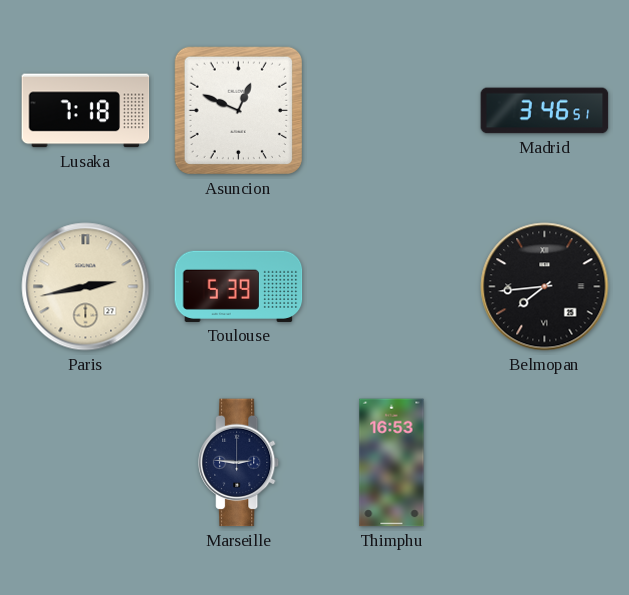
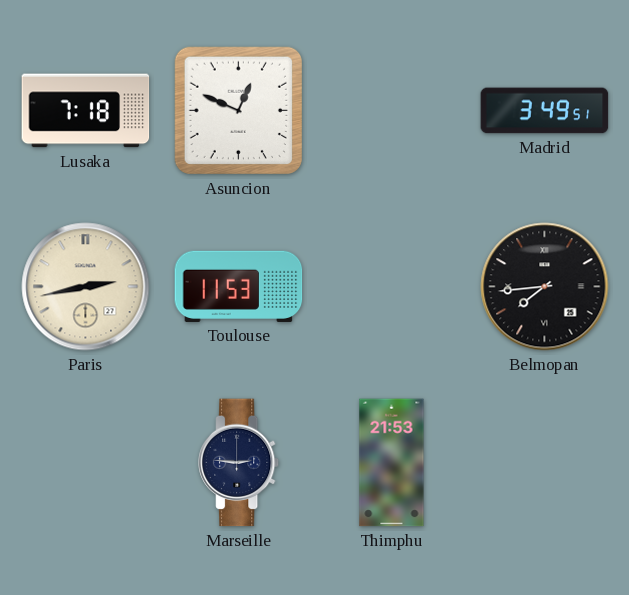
Madrid: 3:46 -> 3:49 (545, 111)
Toulouse: 5:39 -> 11:53 (239, 286)
Thimphu: 16:53 -> 21:53 (392, 463)
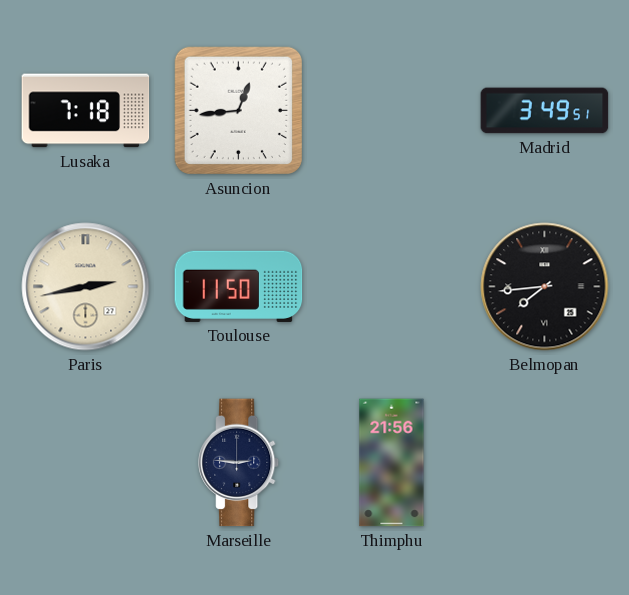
Asuncion: 12:49 -> 12:44 (238, 110)
Toulouse: 11:53 -> 11:50 (239, 286)
Thimphu: 21:53 -> 21:56 (392, 463)
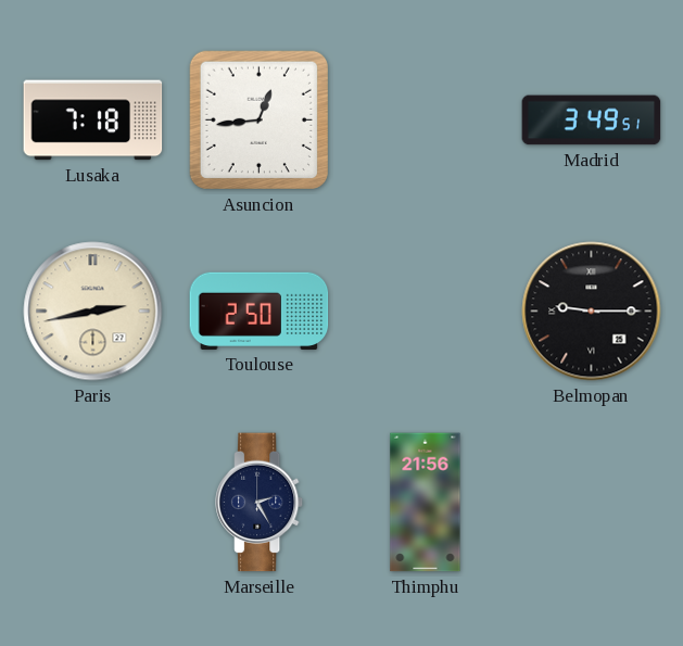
Toulouse: 11:50 -> 2:50 (260, 311)
Belmopan: 7:44 -> 9:15 (592, 312)
Marseille: 2:46 -> 2:25 (261, 503)
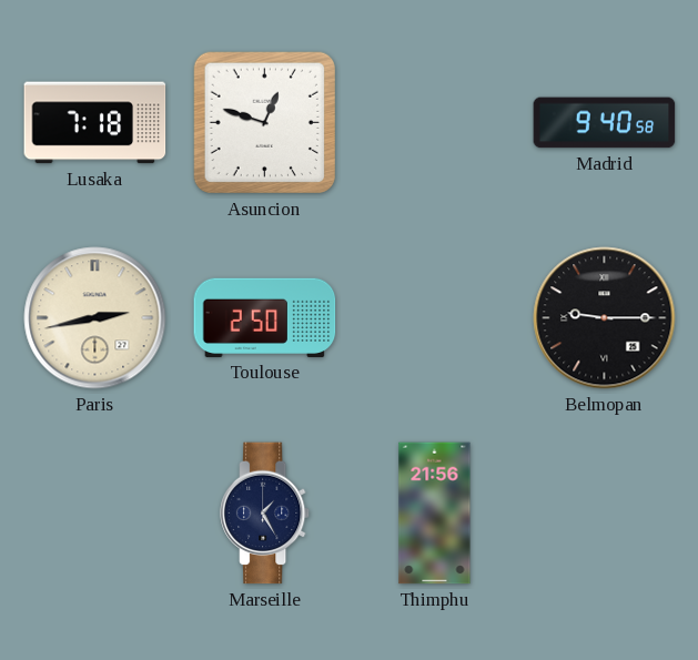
Asuncion: 12:44 -> 12:48 (264, 122)
Madrid: 3:49 -> 9:40 (605, 123)
Marseille: 2:25 -> 1:25 (266, 514)
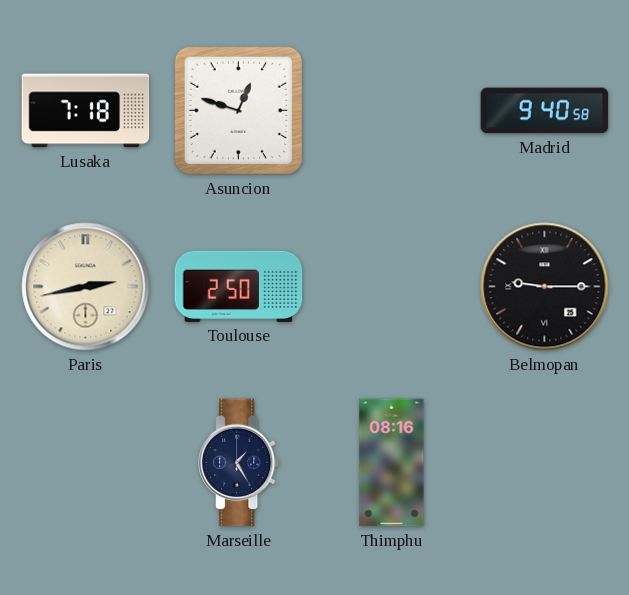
Thimphu: 21:56 -> 08:16 (392, 463)
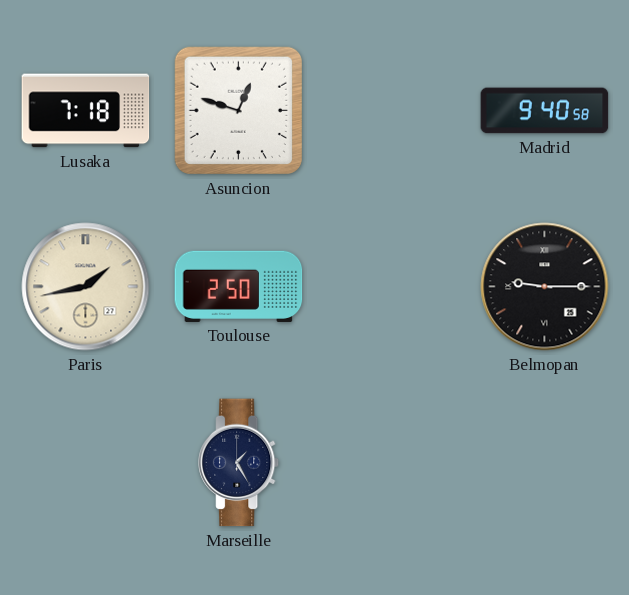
Paris: 2:43 -> 1:43 (86, 287)
Thimphu: 08:16 -> none (392, 463)
